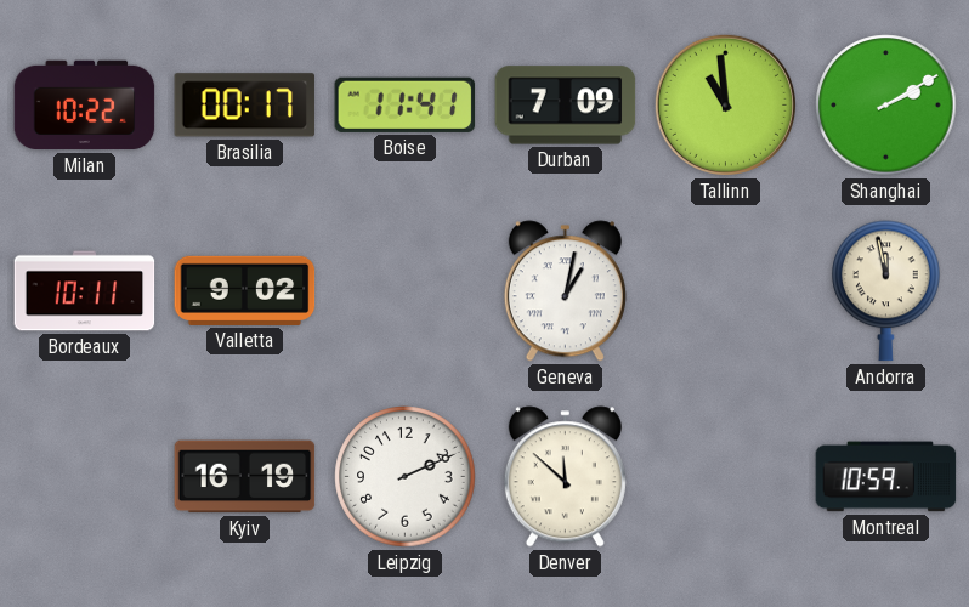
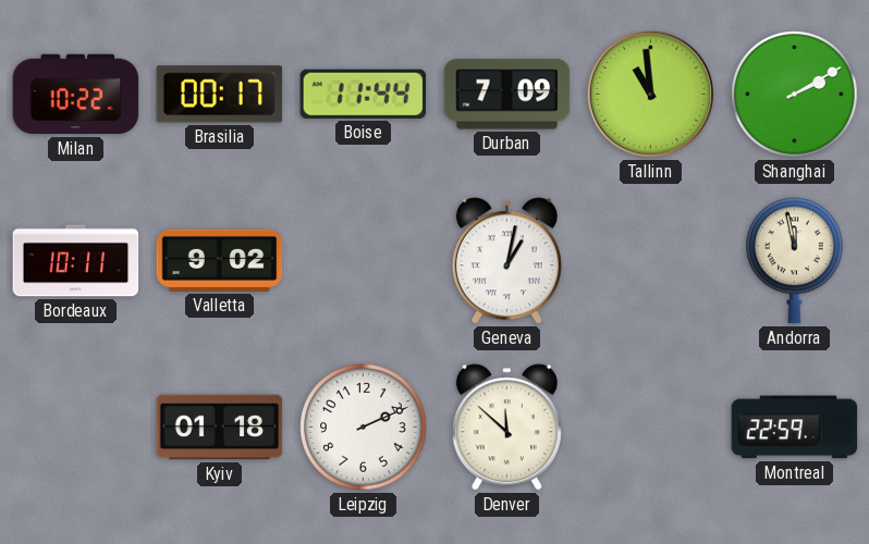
Boise: 11:41 -> 11:44 (364, 94)
Kyiv: 16:19 -> 01:18 (220, 428)
Montreal: 10:59 -> 22:59 (795, 428)
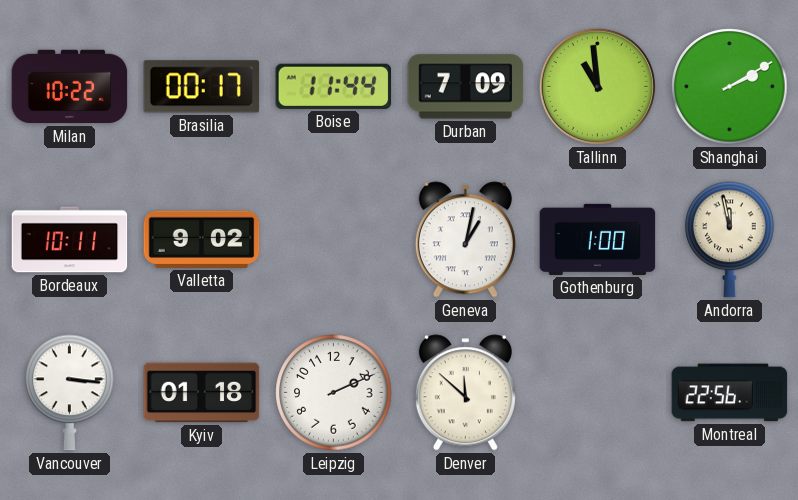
Gothenburg: none -> 1:00 (598, 239)
Vancouver: none -> 3:16 (70, 393)
Montreal: 22:59 -> 22:56 (730, 393)
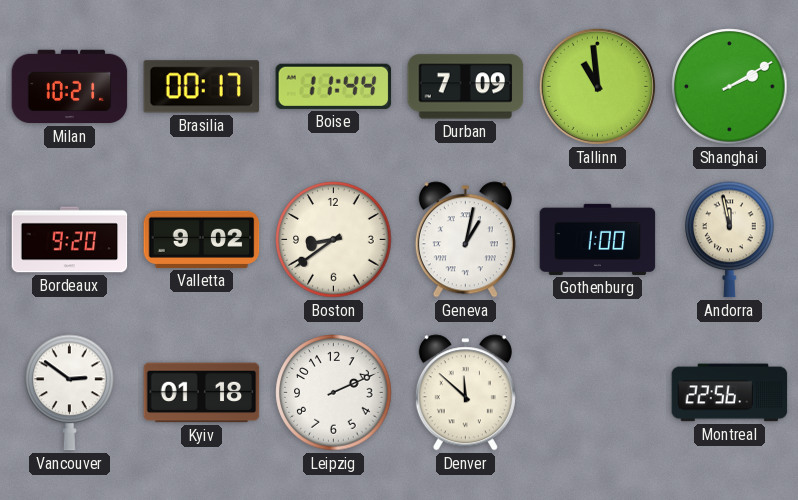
Milan: 10:22 -> 10:21 (70, 87)
Bordeaux: 10:11 -> 9:20 (70, 240)
Boston: none -> 8:39 (334, 240)
Vancouver: 3:16 -> 2:51 (70, 393)
